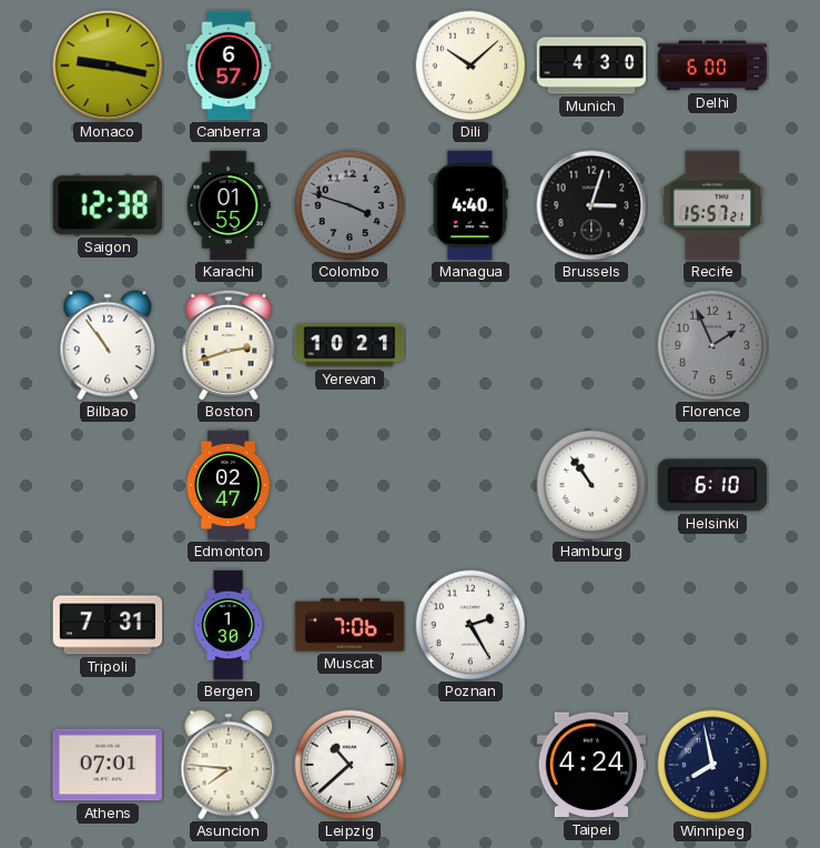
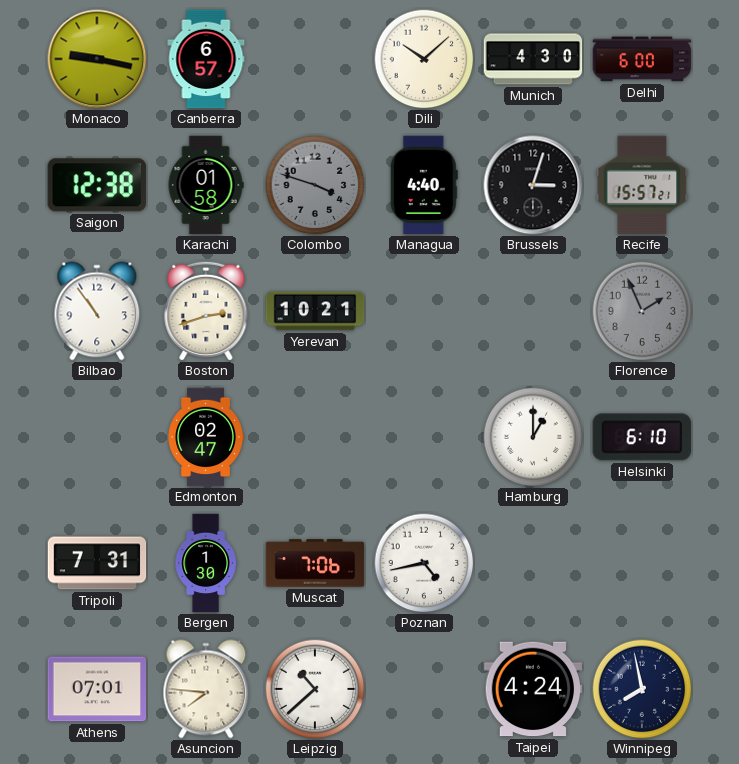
Karachi: 01:55 -> 01:58 (206, 185)
Hamburg: 10:54 -> 1:00 (533, 437)
Poznan: 2:25 -> 4:43 (424, 563)
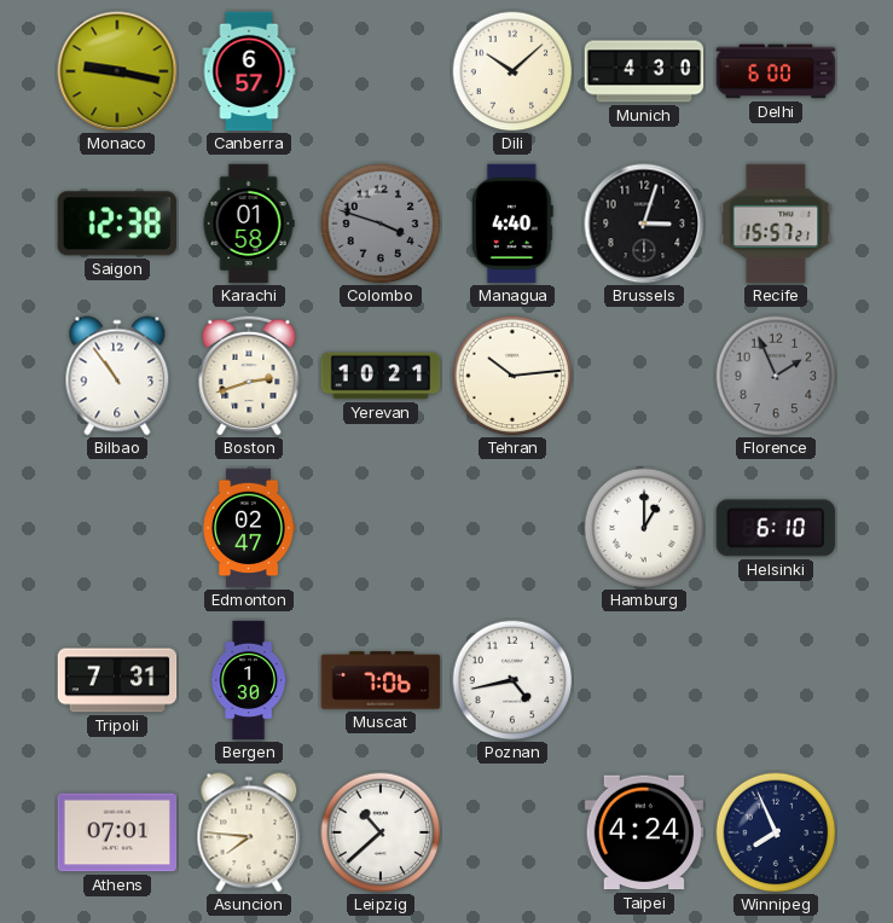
Tehran: none -> 10:14 (512, 376)
Winnipeg: 7:58 -> 7:56 (776, 832)
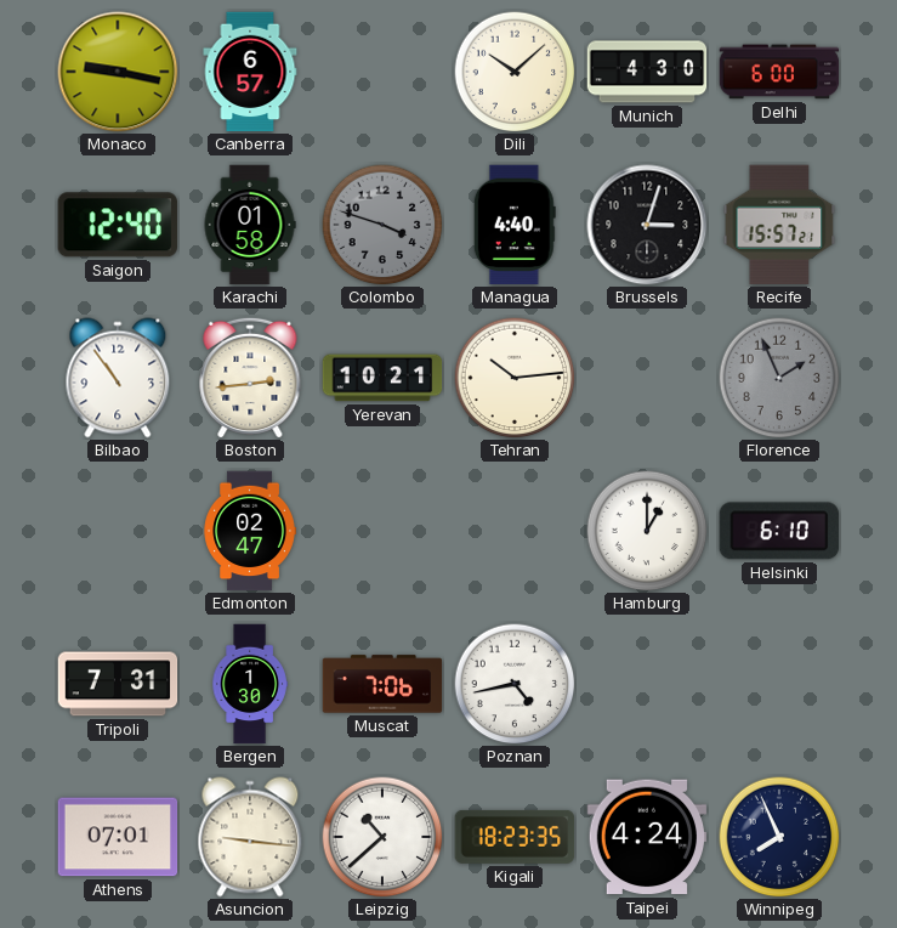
Saigon: 12:38 -> 12:40 (118, 225)
Boston: 2:42 -> 2:44 (250, 378)
Asuncion: 7:46 -> 9:16 (250, 837)
Kigali: none -> 18:23 (515, 837)
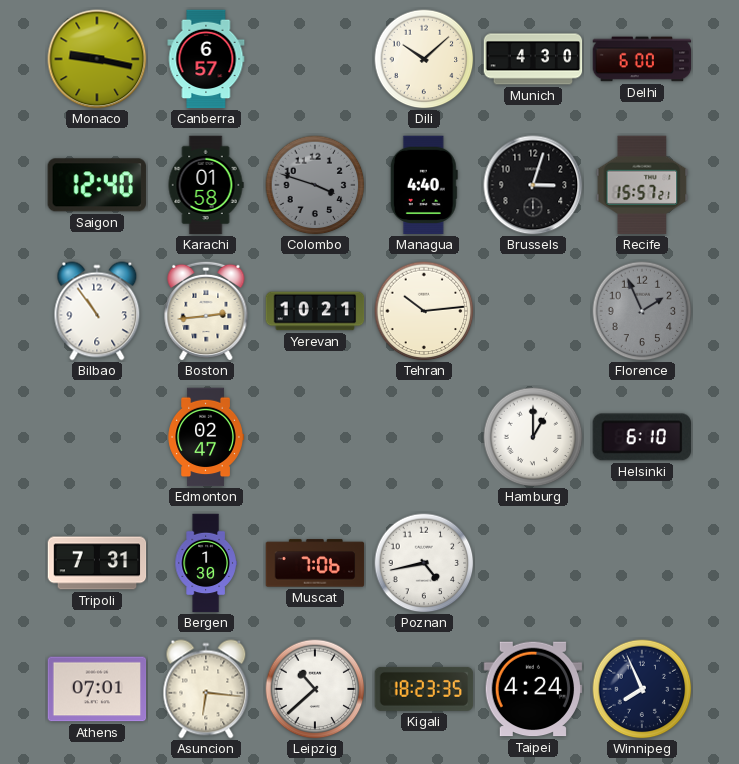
Asuncion: 9:16 -> 6:16 (206, 689)
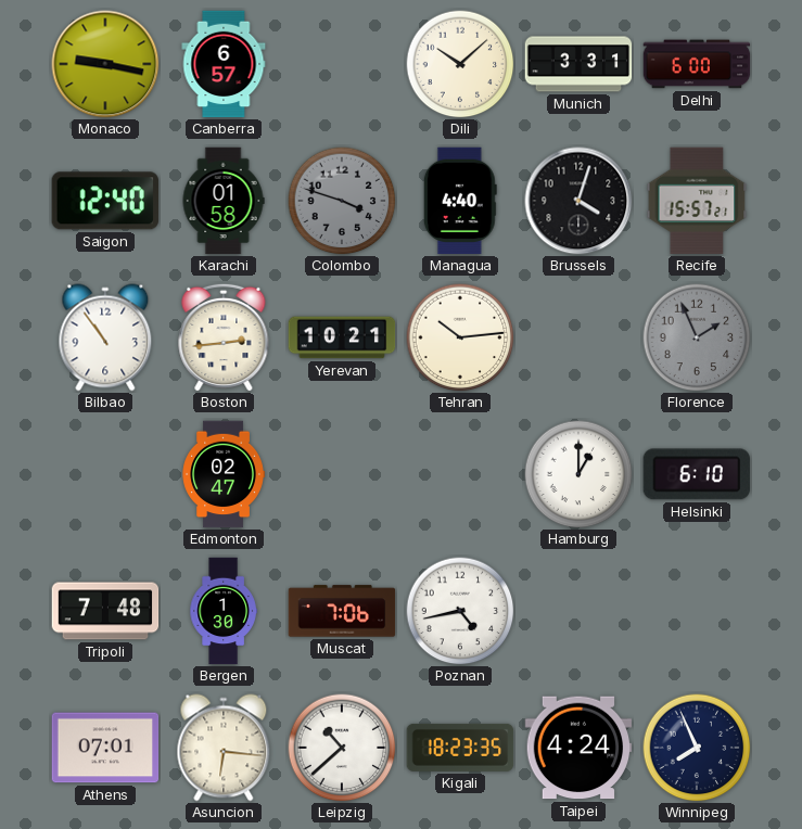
Munich: 4:30 -> 3:31 (578, 64)
Brussels: 3:03 -> 4:03 (578, 201)
Tripoli: 7:31 -> 7:48 (105, 611)
